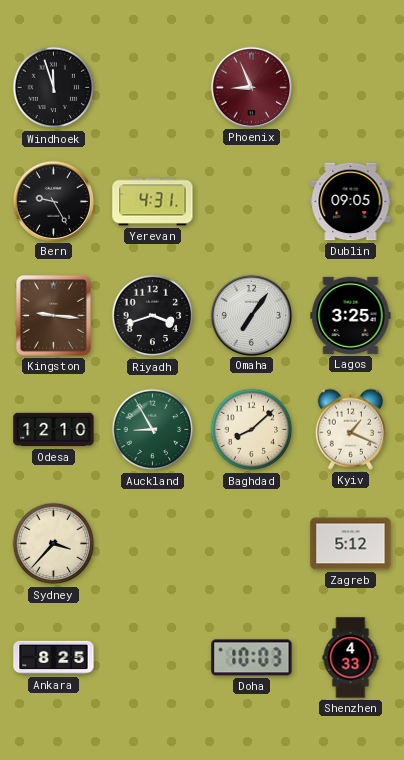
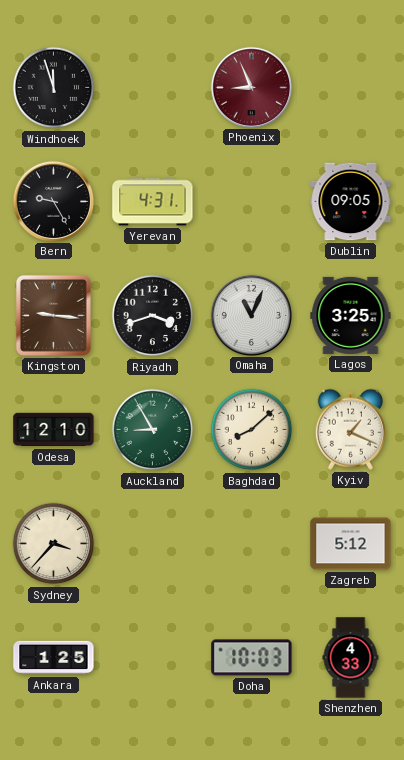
Omaha: 7:06 -> 11:04 (251, 315)
Ankara: 8:25 -> 1:25 (54, 658)
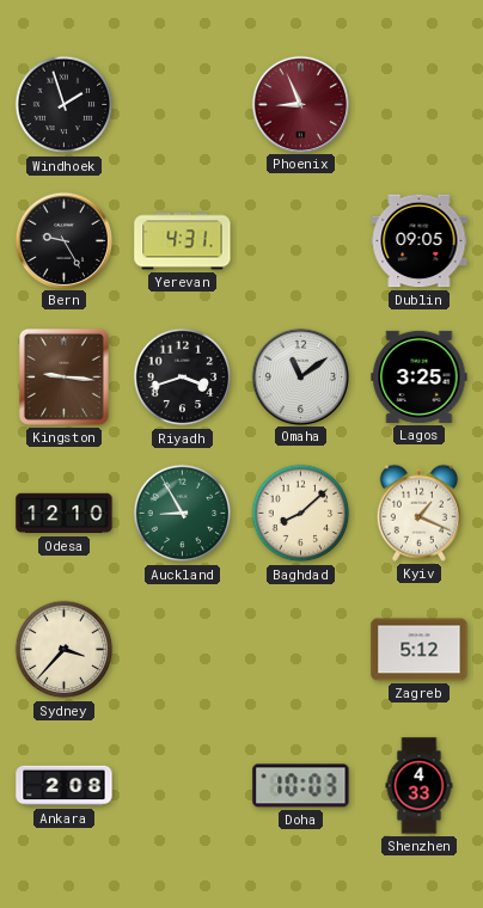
Windhoek: 11:57 -> 1:57 (65, 105)
Omaha: 11:04 -> 11:09 (300, 376)
Ankara: 1:25 -> 2:08 (65, 786)
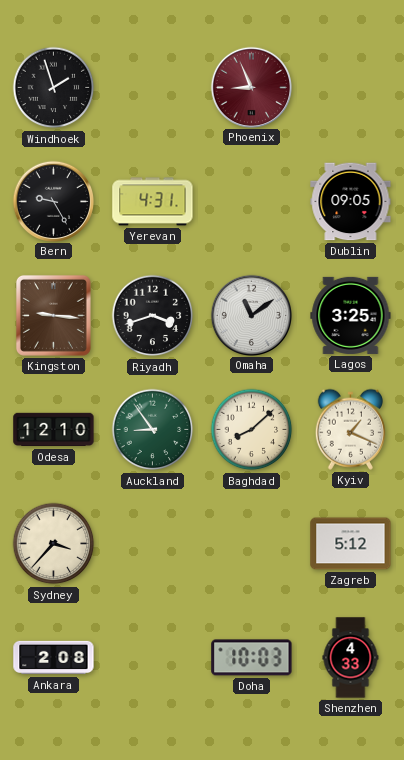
Auckland: 8:55 -> 8:54 (153, 430)
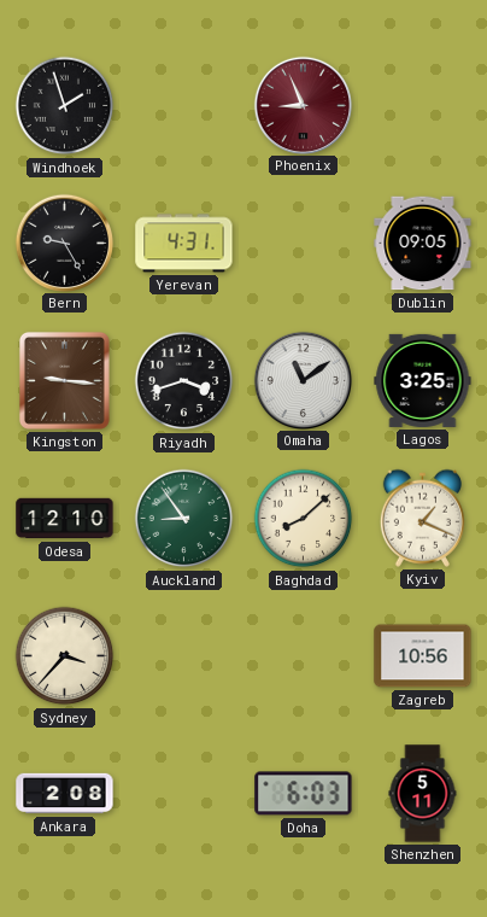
Zagreb: 5:12 -> 10:56 (423, 656)
Doha: 10:03 -> 6:03 (304, 794)
Shenzhen: 4:33 -> 5:11 (423, 794)
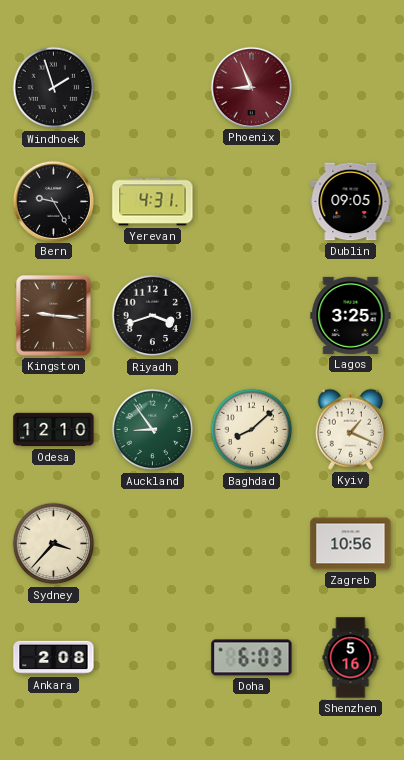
Omaha: 11:09 -> none (303, 380)
Shenzhen: 5:11 -> 5:16 (351, 658)
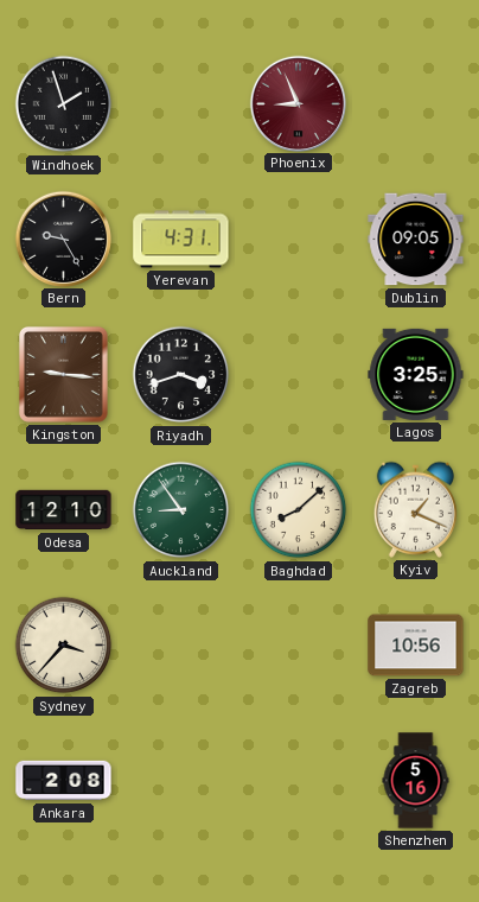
Doha: 6:03 -> none (252, 658)
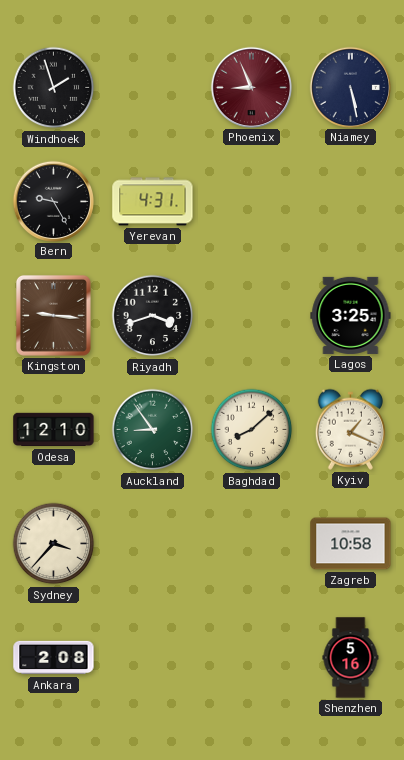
Niamey: none -> 5:28 (350, 87)
Dublin: 09:05 -> none (416, 240)
Zagreb: 10:56 -> 10:58 (351, 544)
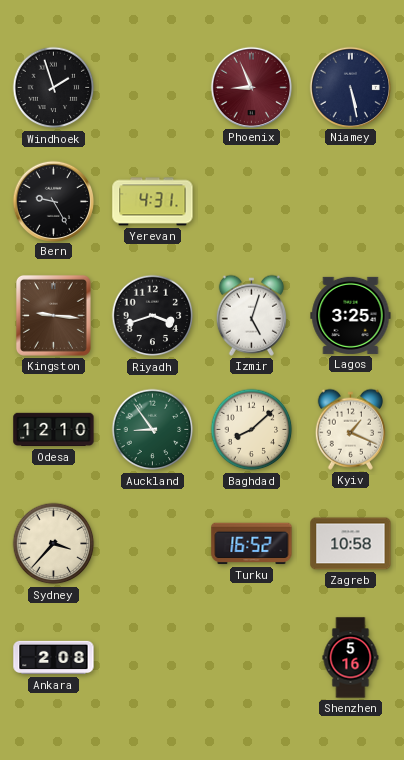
Izmir: none -> 5:03 (251, 315)
Turku: none -> 16:52 (252, 544)
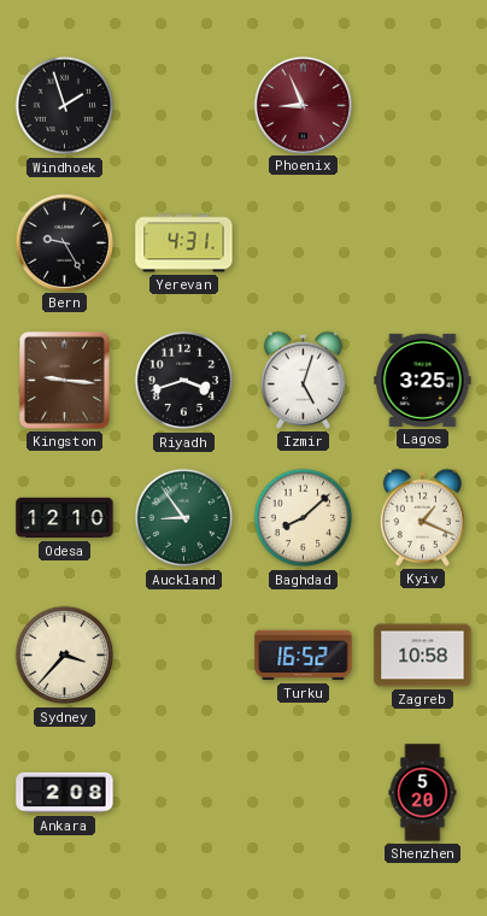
Niamey: 5:28 -> none (350, 87)
Shenzhen: 5:16 -> 5:20 (423, 793)
